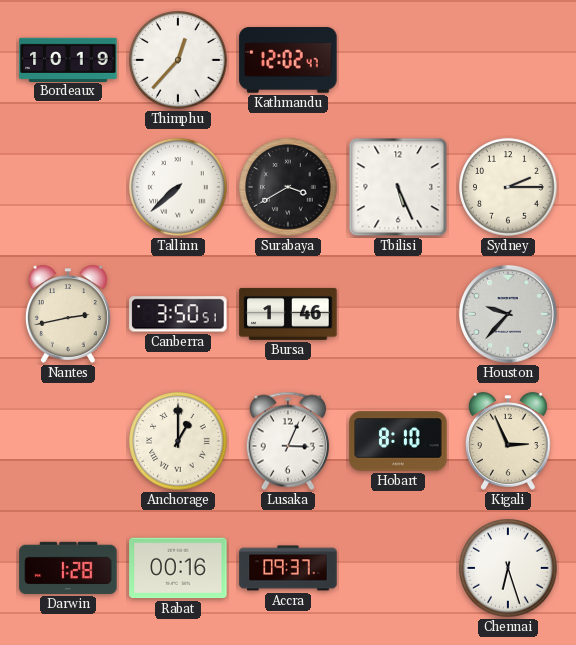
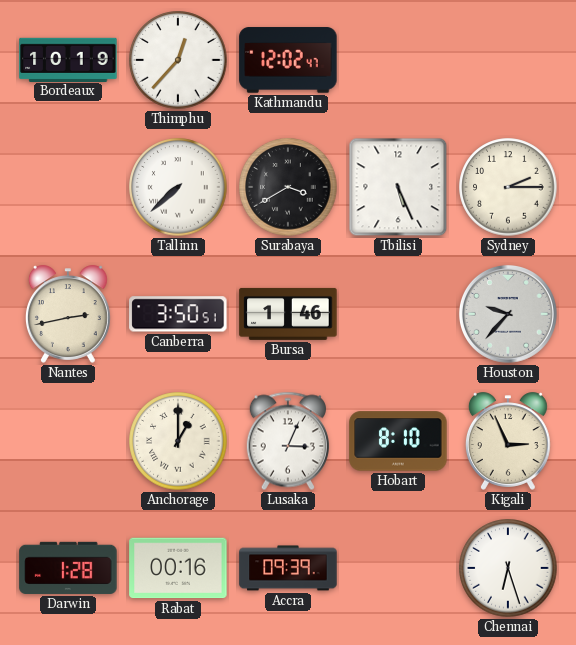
Accra: 09:37 -> 09:39 (288, 568)
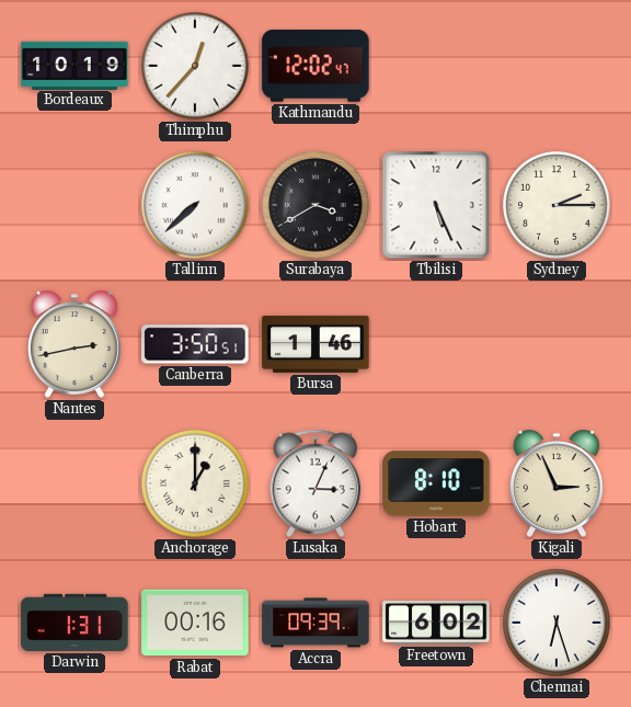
Houston: 9:37 -> none (508, 314)
Darwin: 1:28 -> 1:31 (74, 623)
Freetown: none -> 6:02 (436, 624)
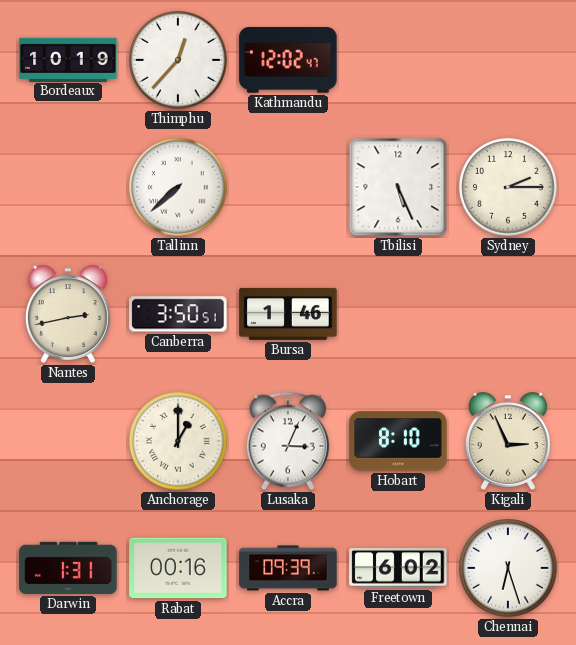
Surabaya: 3:40 -> none (315, 205)
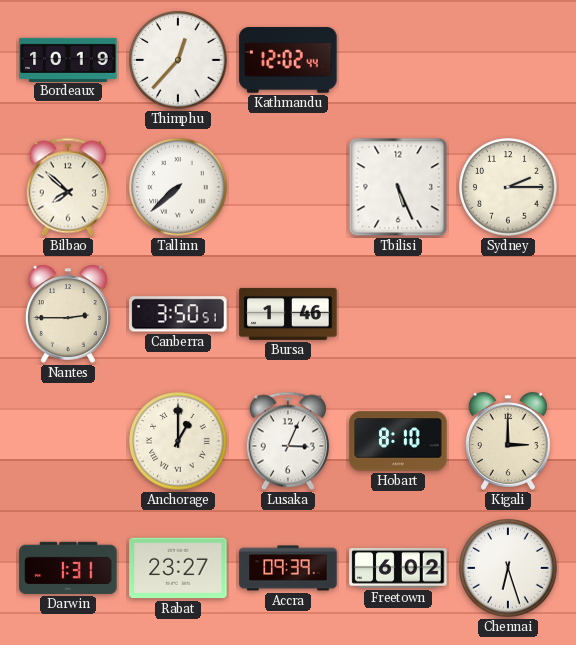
Kathmandu: 12:02:47 -> 12:02:44 (288, 60)
Bilbao: none -> 7:52 (68, 187)
Nantes: 2:43 -> 2:45 (68, 314)
Kigali: 2:56 -> 3:00 (508, 441)
Rabat: 00:16 -> 23:27 (178, 568)
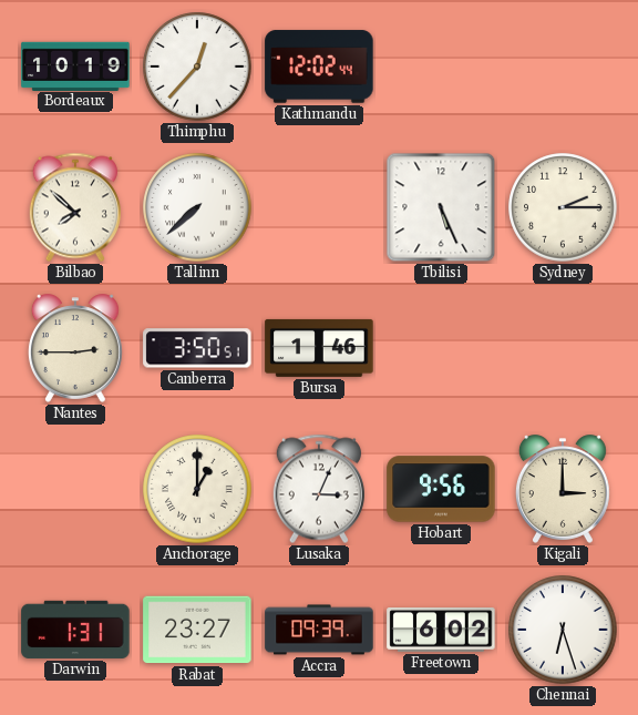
Hobart: 8:10 -> 9:56 (441, 489)
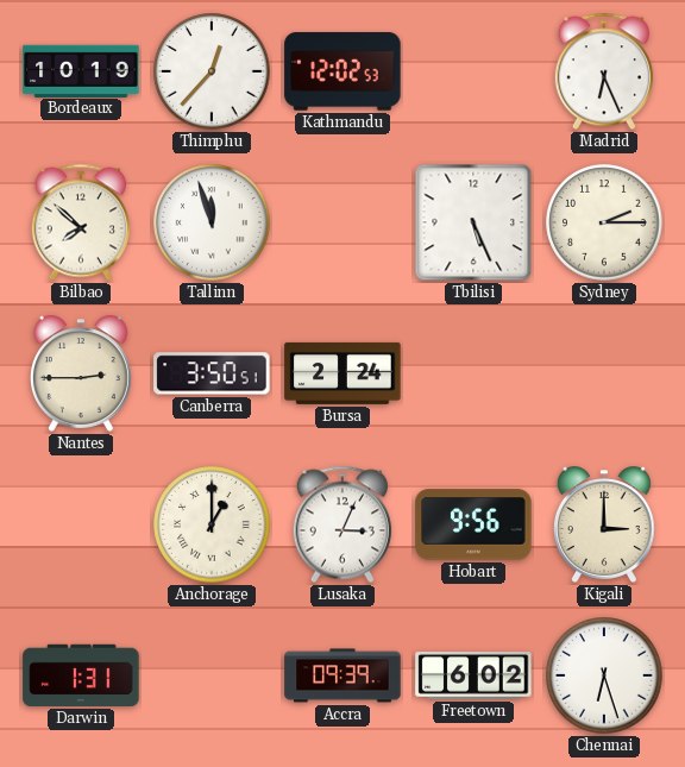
Kathmandu: 12:02:44 -> 12:02:53 (342, 71)
Madrid: none -> 6:26 (604, 71)
Tallinn: 7:38 -> 11:57 (212, 222)
Bursa: 1:46 -> 2:24 (342, 373)
Rabat: 23:27 -> none (197, 630)
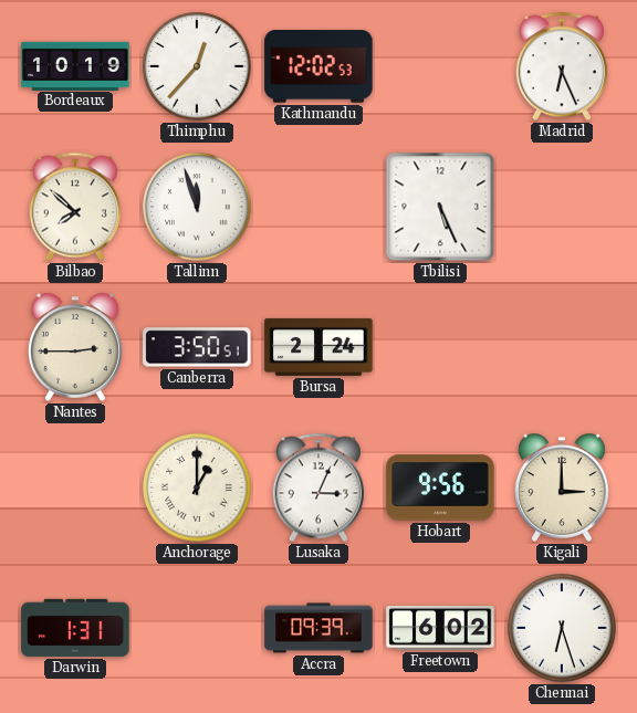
Sydney: 2:15 -> none (604, 222)
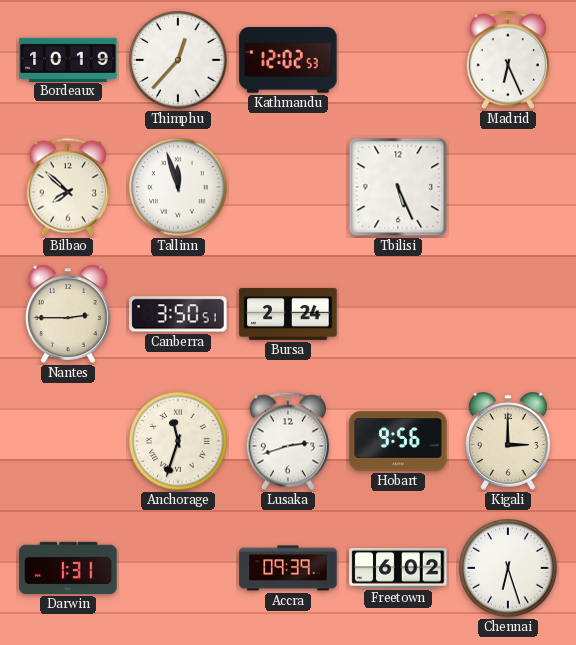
Anchorage: 1:00 -> 11:33 (178, 441)
Lusaka: 3:04 -> 2:42 (288, 441)
